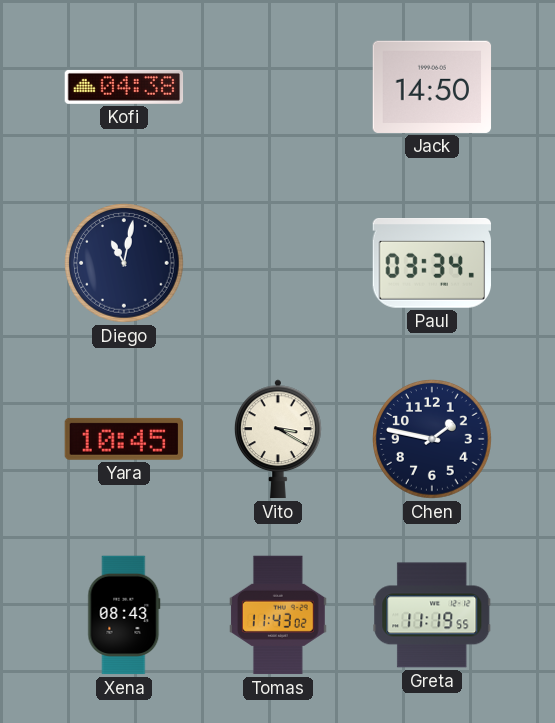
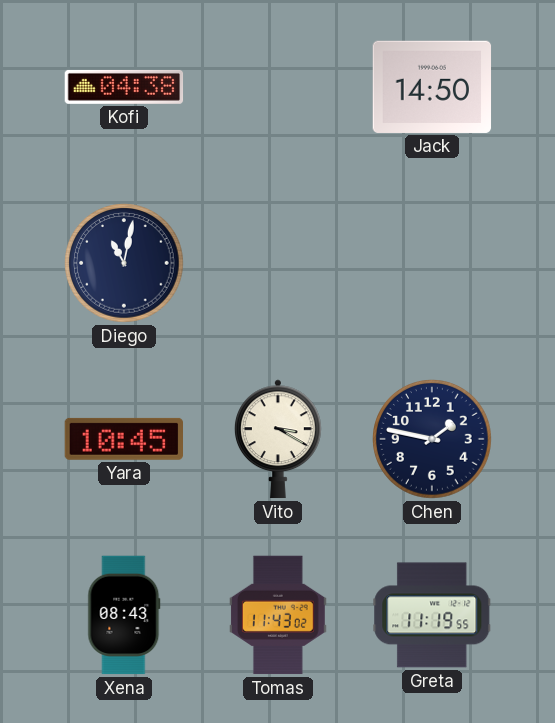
Paul: 03:34 -> none (431, 264)
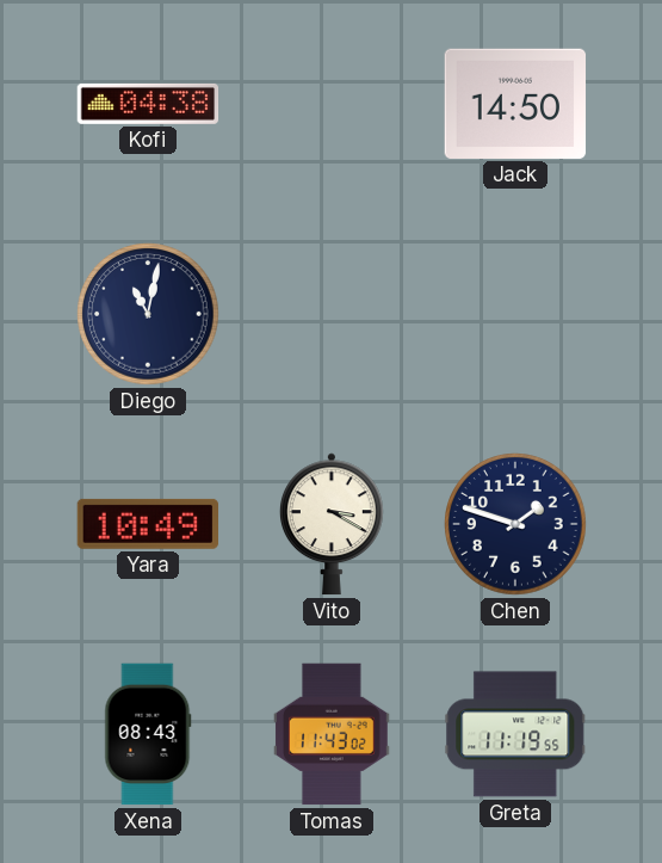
Yara: 10:45 -> 10:49 (147, 524)
Chen: 1:47 -> 1:48 (515, 524)
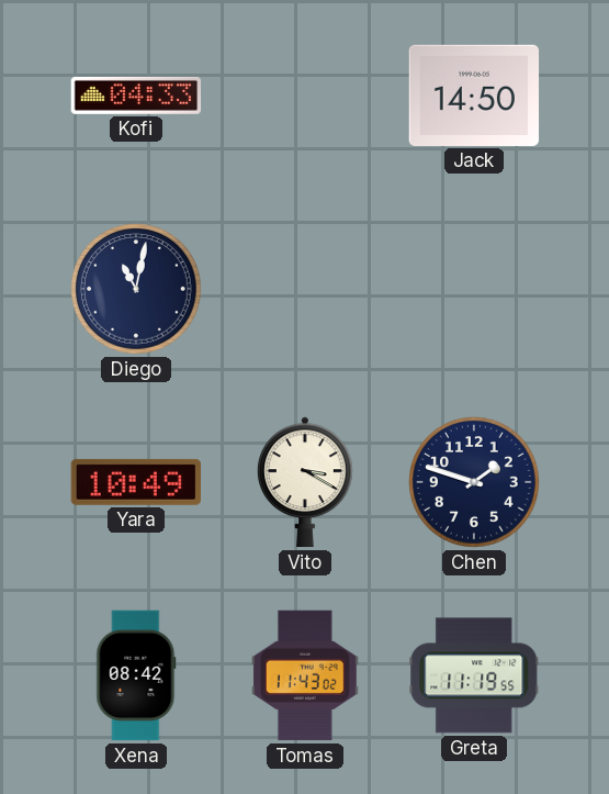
Kofi: 04:38 -> 04:33 (136, 96)
Xena: 08:43 -> 08:42 (136, 675)
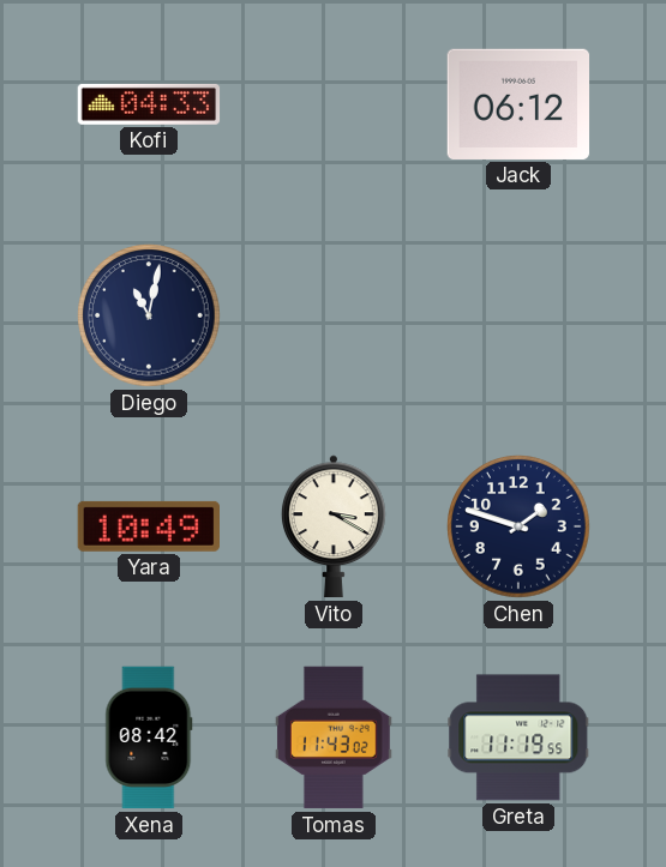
Jack: 14:50 -> 06:12 (518, 104)
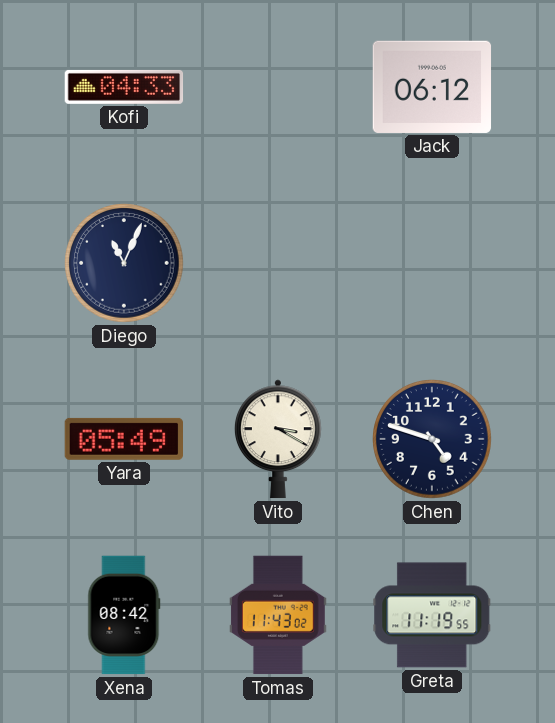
Diego: 11:02 -> 11:04 (124, 263)
Yara: 10:49 -> 05:49 (123, 439)
Chen: 1:48 -> 4:48 (432, 439)
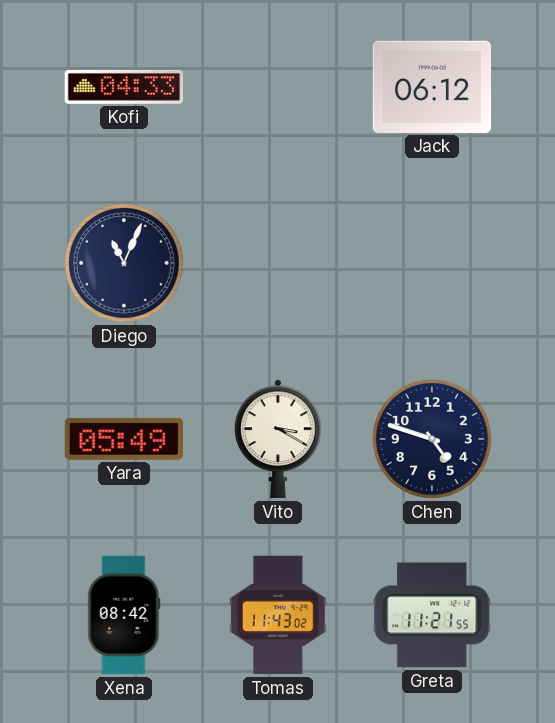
Greta: 11:19 -> 11:21 (432, 615)
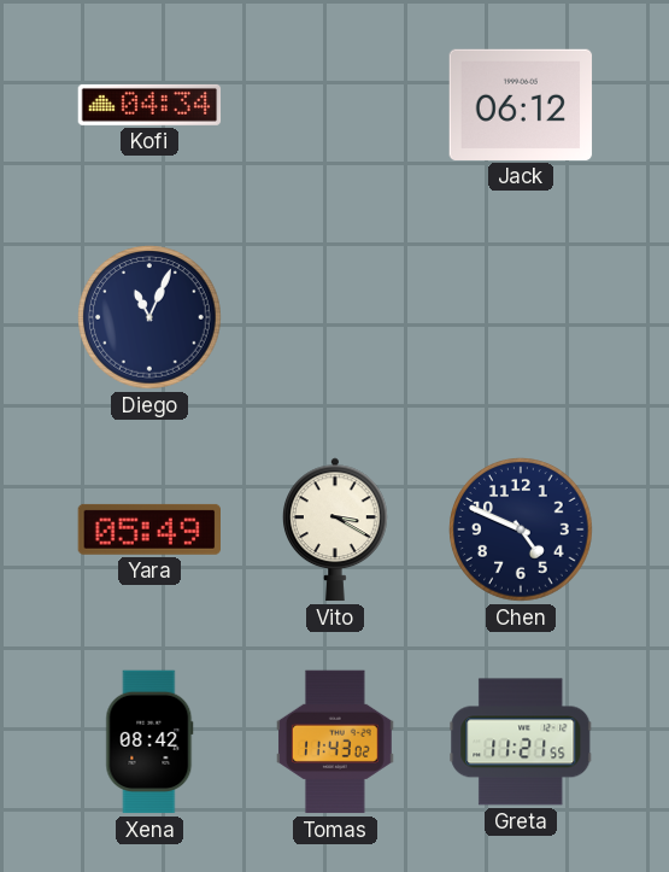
Kofi: 04:33 -> 04:34 (149, 105)
Chen: 4:48 -> 4:49 (521, 529)
